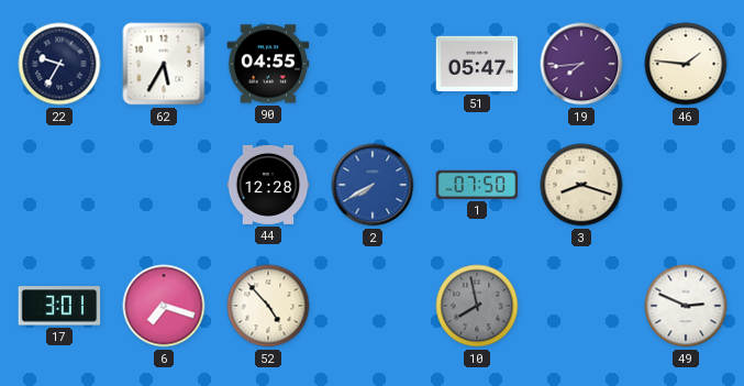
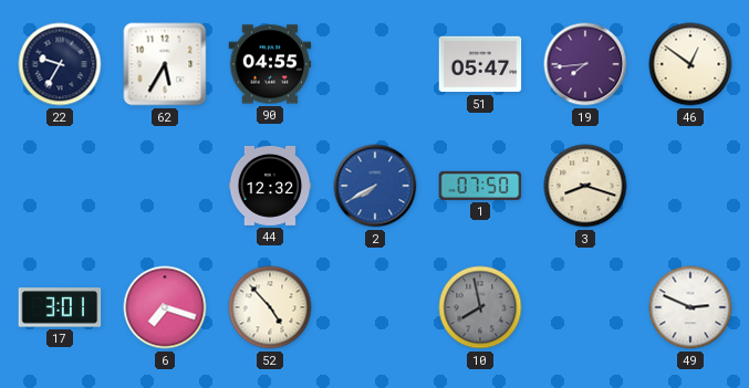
46: 1:46 -> 12:51 (690, 64)
44: 12:28 -> 12:32 (270, 186)
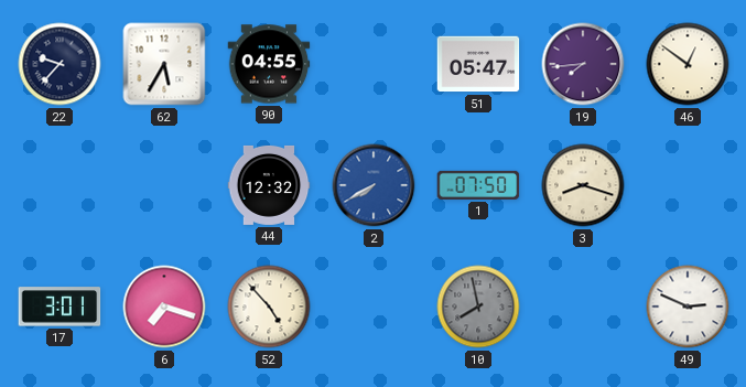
22: 9:35 -> 9:37 (60, 64)
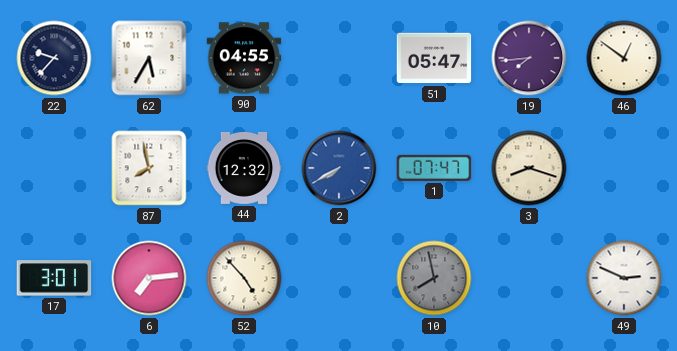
87: none -> 7:58 (149, 168)
1: 07:50 -> 07:47 (434, 168)
6: 7:18 -> 7:14 (149, 278)
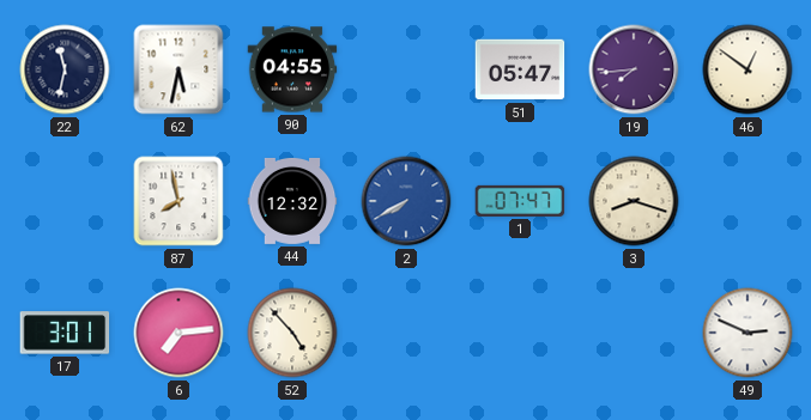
22: 9:37 -> 11:32 (65, 69)
62: 5:35 -> 5:32 (178, 69)
10: 7:58 -> none (434, 278)
